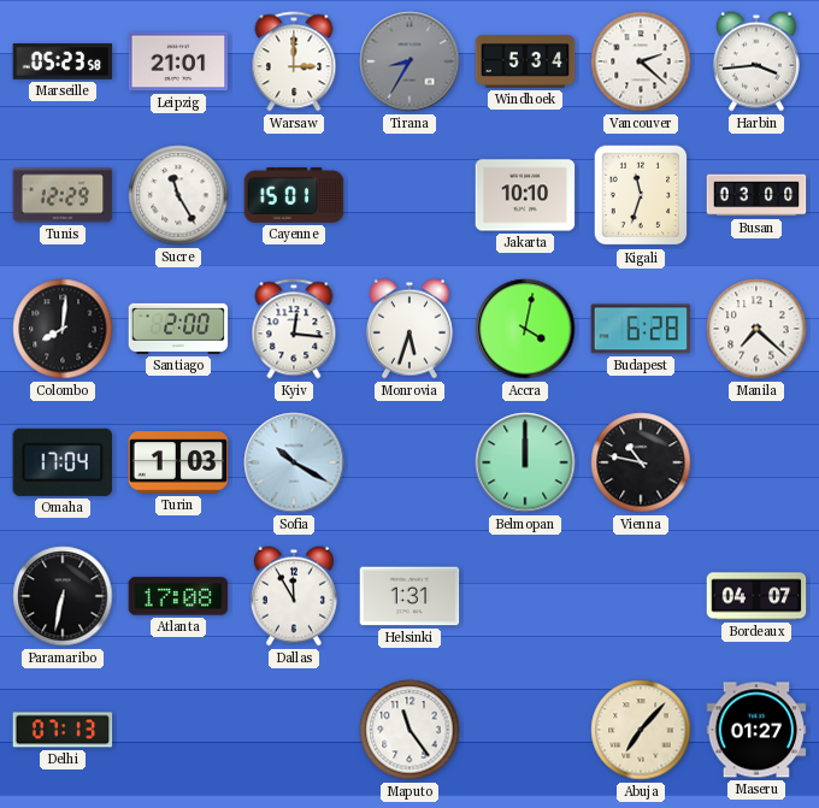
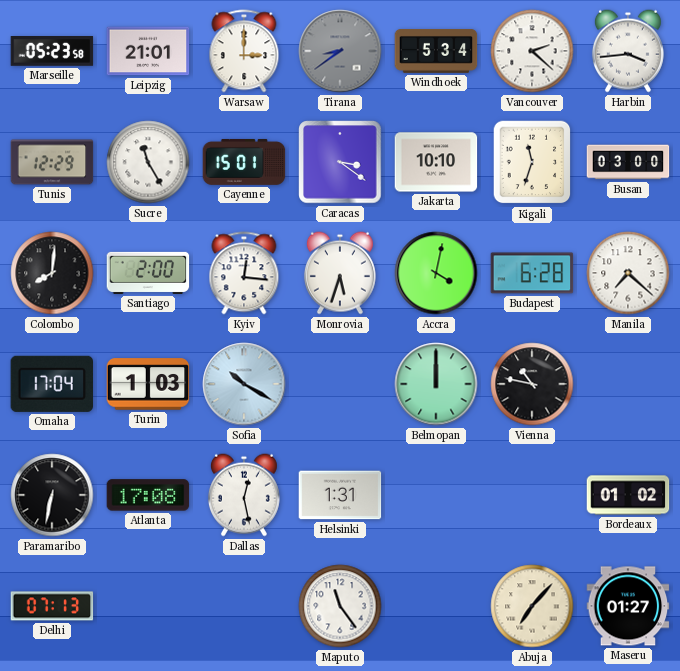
Tirana: 8:35 -> 8:39 (340, 51)
Caracas: none -> 3:21 (340, 162)
Dallas: 11:55 -> 12:28 (244, 495)
Bordeaux: 04:07 -> 01:02 (628, 495)
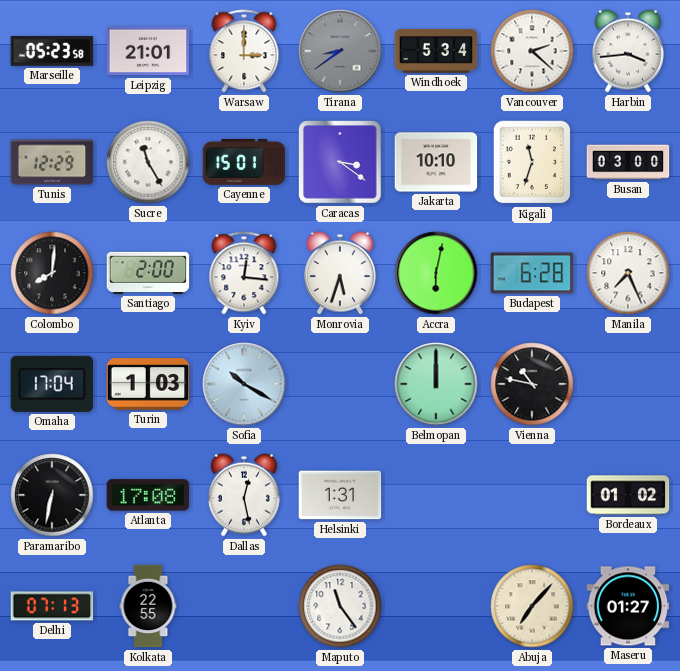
Accra: 4:02 -> 6:02 (436, 273)
Manila: 7:22 -> 7:26 (628, 273)
Kolkata: none -> 22:55 (148, 606)
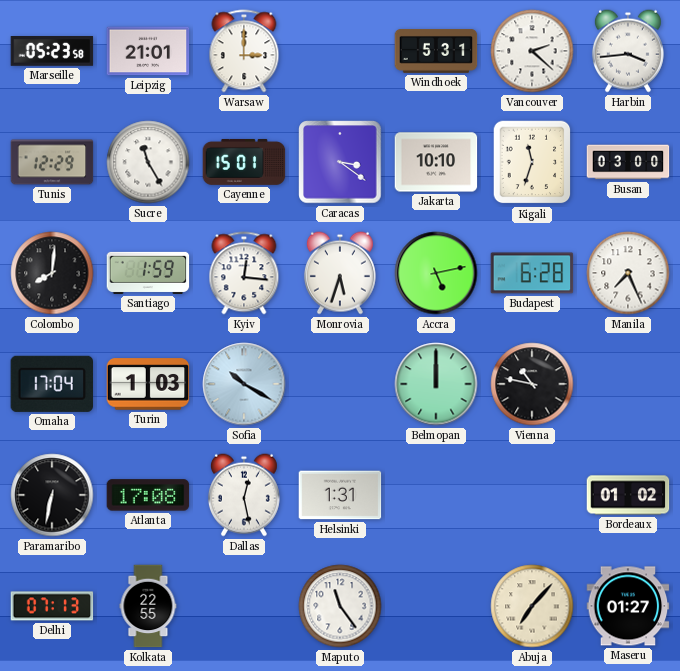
Tirana: 8:39 -> none (340, 51)
Windhoek: 5:34 -> 5:31 (436, 52)
Santiago: 2:00 -> 1:59 (148, 273)
Accra: 6:02 -> 5:13 (436, 273)
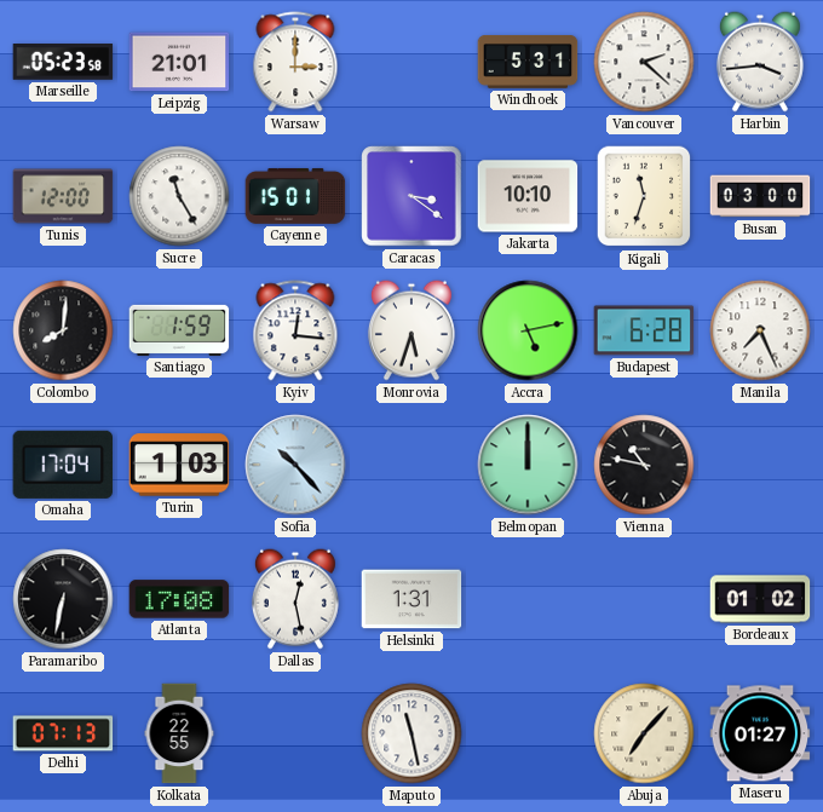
Tunis: 12:29 -> 12:00 (63, 196)
Sofia: 10:20 -> 10:23 (295, 465)
Maputo: 11:24 -> 11:28 (411, 733)
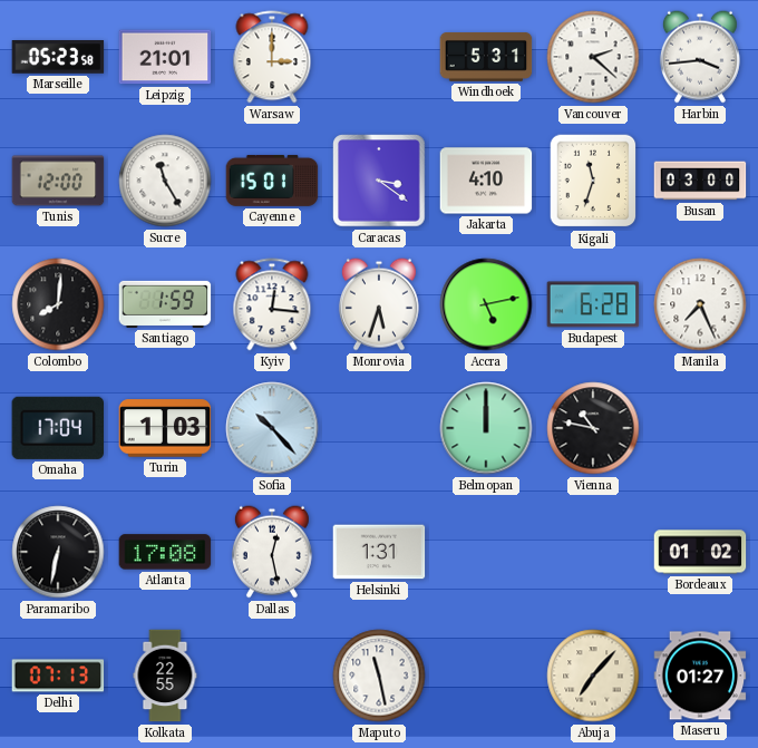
Jakarta: 10:10 -> 4:10 (486, 181)
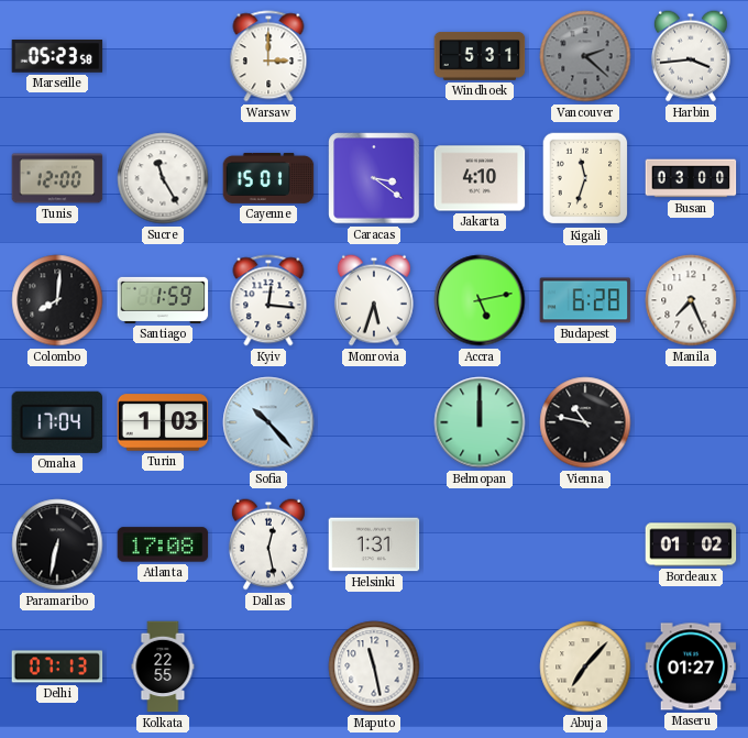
Leipzig: 21:01 -> none (165, 57)
Vancouver dial: white -> grey (585, 56)
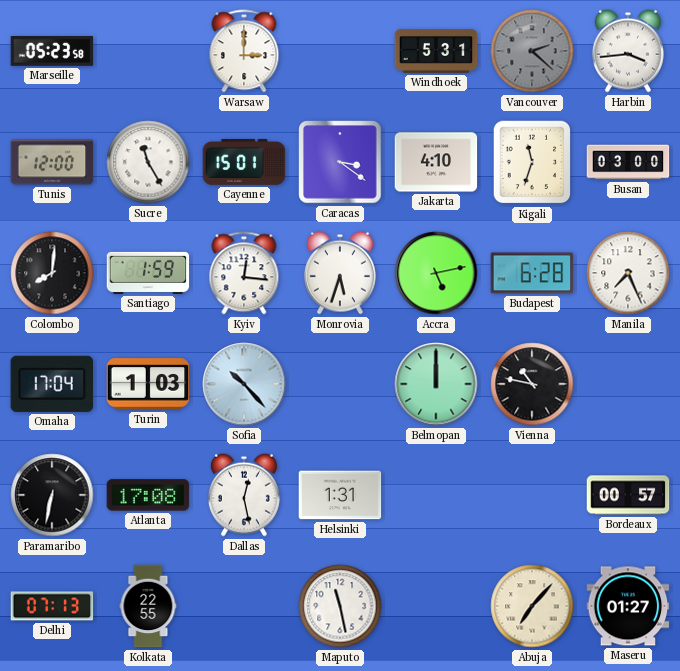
Bordeaux: 01:02 -> 00:57 (628, 495)
